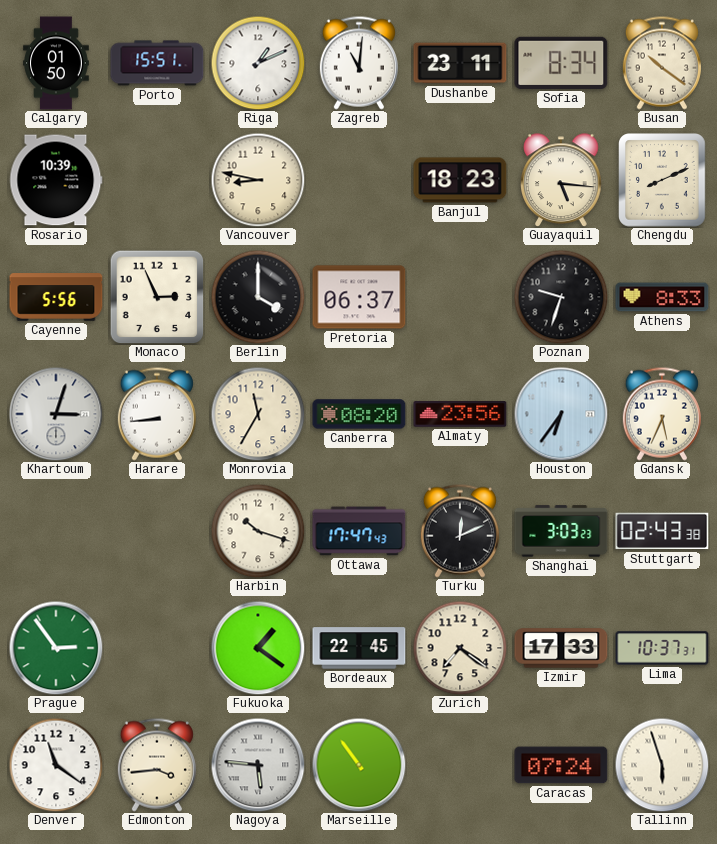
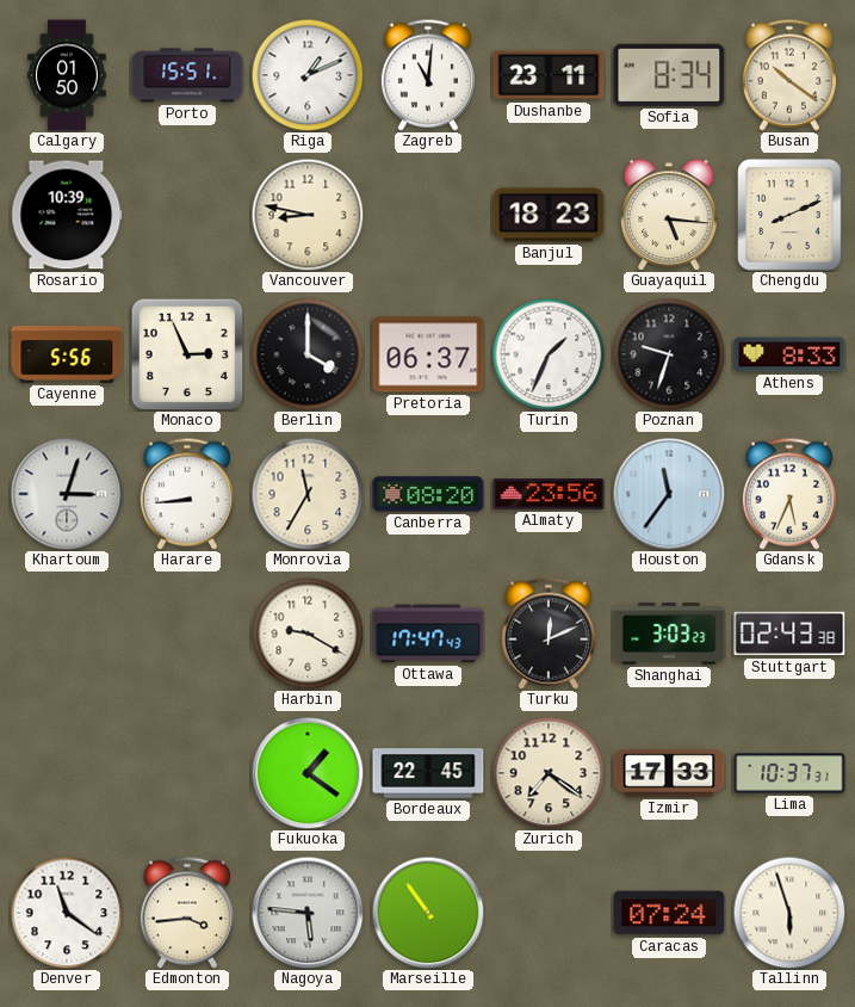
Turin: none -> 1:34 (549, 354)
Houston: 6:36 -> 11:36 (669, 494)
Harbin: 10:18 -> 9:20 (308, 634)
Prague: 2:54 -> none (56, 648)
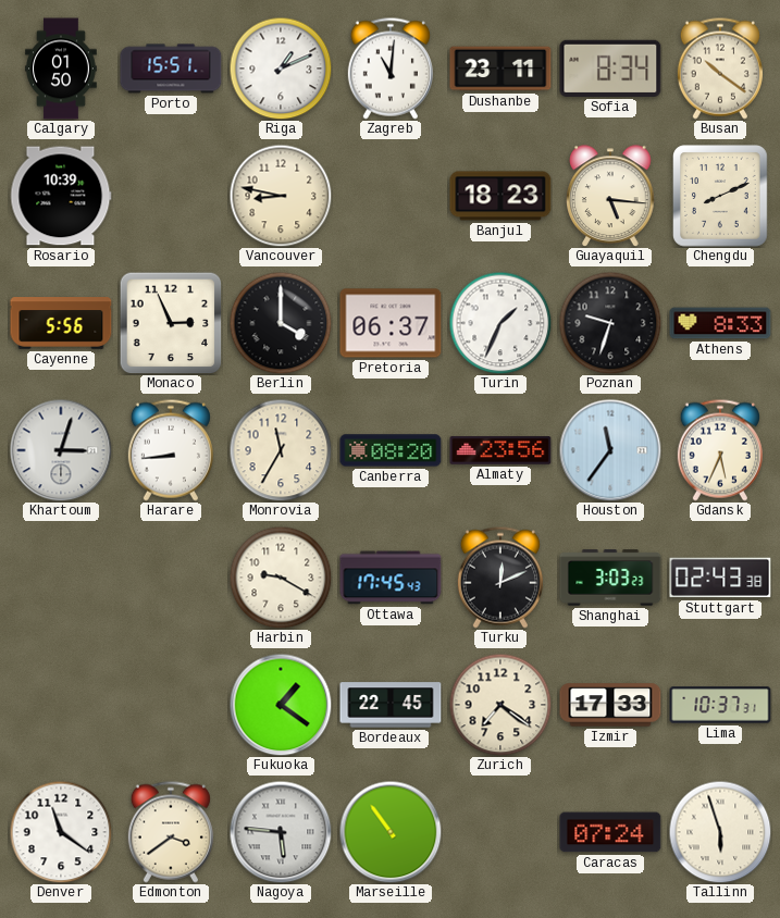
Ottawa: 17:47 -> 17:45 (391, 578)
Edmonton: 3:44 -> 3:39 (171, 832)
